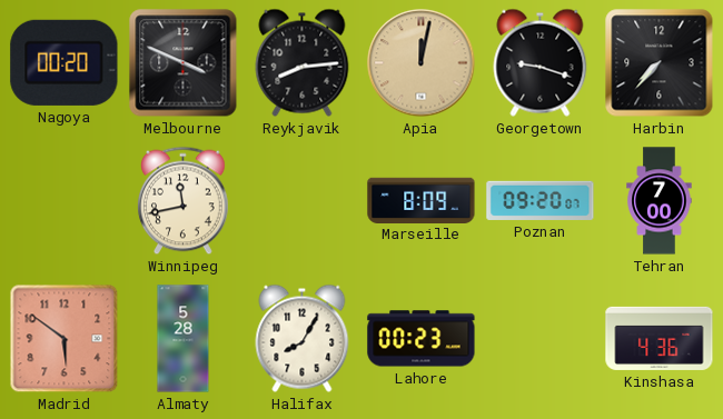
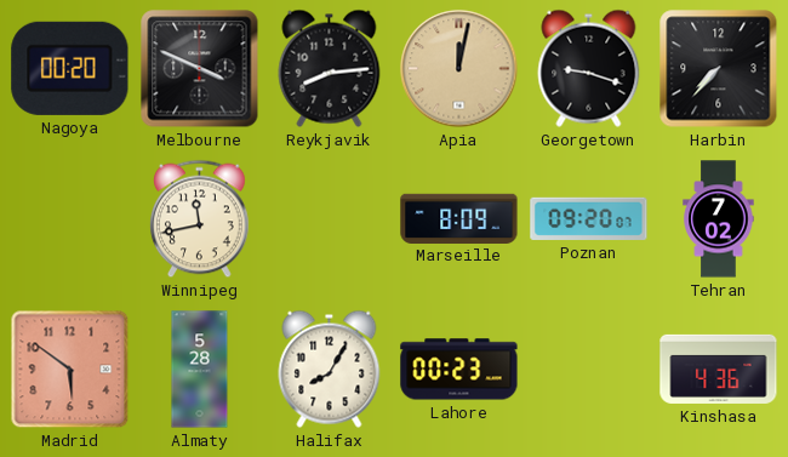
Tehran: 7:00 -> 7:02 (719, 219)
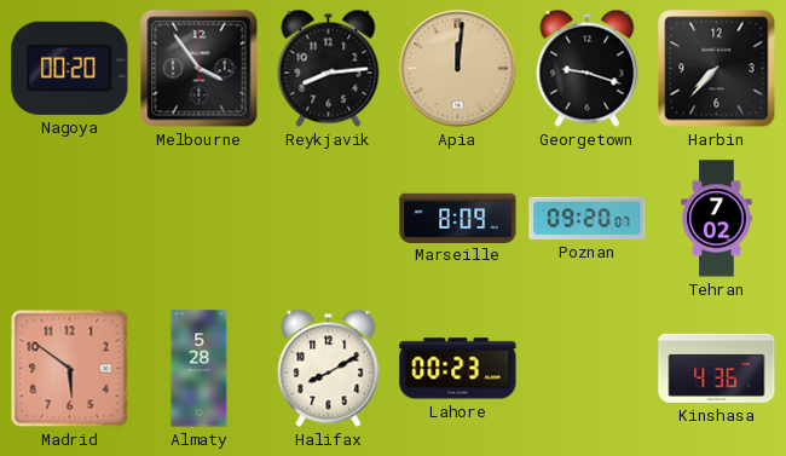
Melbourne: 3:49 -> 3:54 (200, 69)
Apia: 12:02 -> 12:01 (458, 69)
Winnipeg: 11:43 -> none (200, 219)
Halifax: 8:05 -> 8:10 (329, 368)
